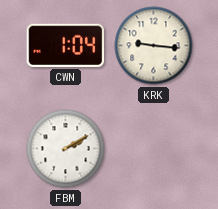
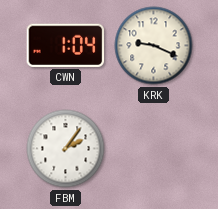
KRK: 9:16 -> 9:19 (154, 46)
FBM: 2:10 -> 2:06 (66, 149)
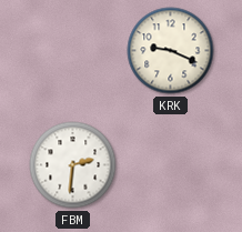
CWN: 1:04 -> none (66, 45)
FBM: 2:06 -> 2:31 (73, 165)
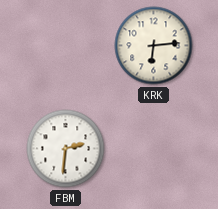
KRK: 9:19 -> 6:14 (154, 46)
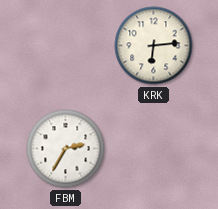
FBM: 2:31 -> 2:35 (66, 149)
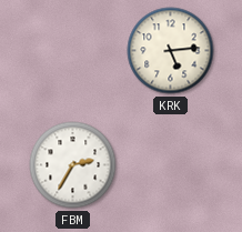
KRK: 6:14 -> 5:14 (171, 51)
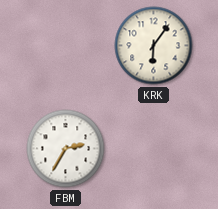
KRK: 5:14 -> 6:06 (154, 46)
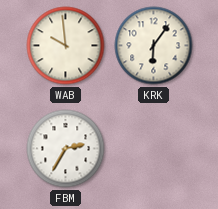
WAB: none -> 9:59 (66, 46)
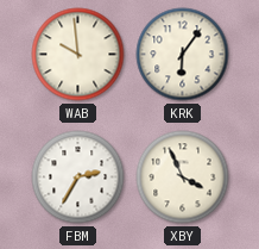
XBY: none -> 3:56 (183, 178)
